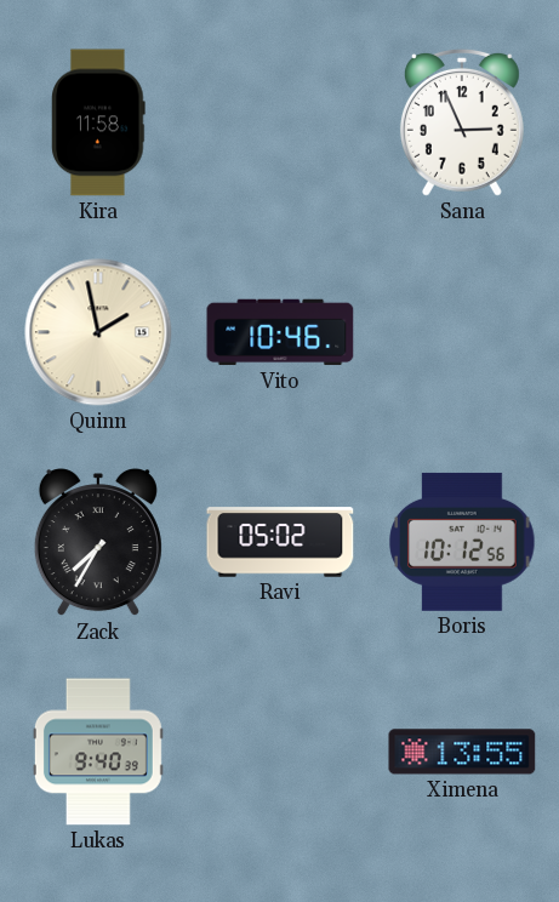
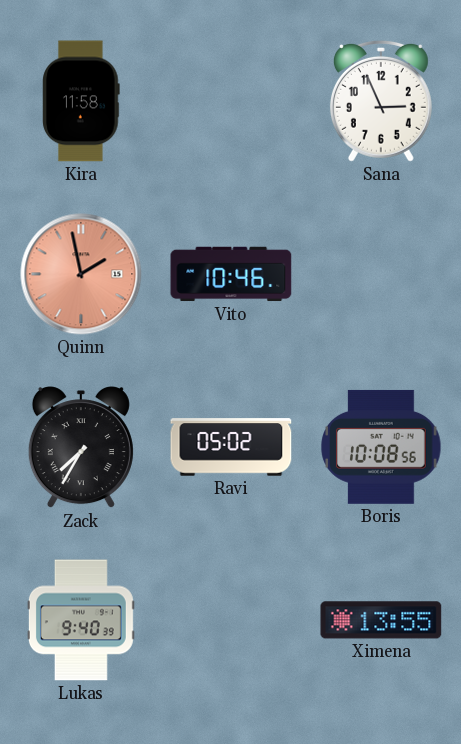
Quinn dial: cream -> salmon (81, 274)
Boris: 10:12 -> 10:08 (381, 447)
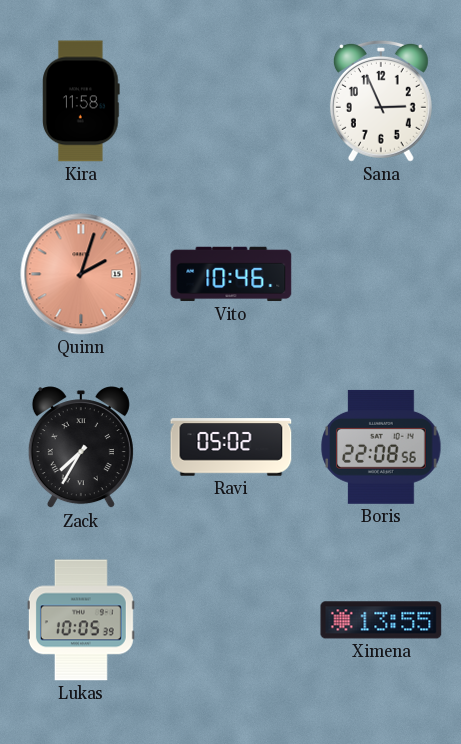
Quinn: 1:58 -> 2:03 (81, 274)
Boris: 10:08 -> 22:08 (381, 447)
Lukas: 9:40 -> 10:05 (81, 620)
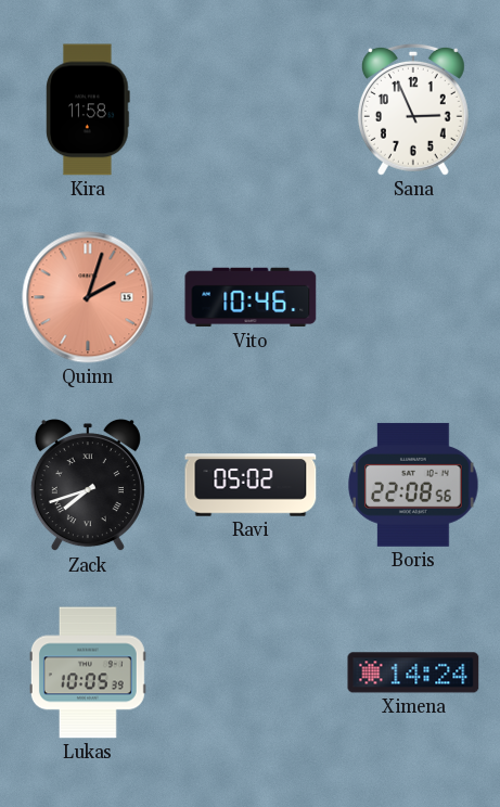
Zack: 7:35 -> 7:42 (88, 486)
Ximena: 13:55 -> 14:24 (413, 672)
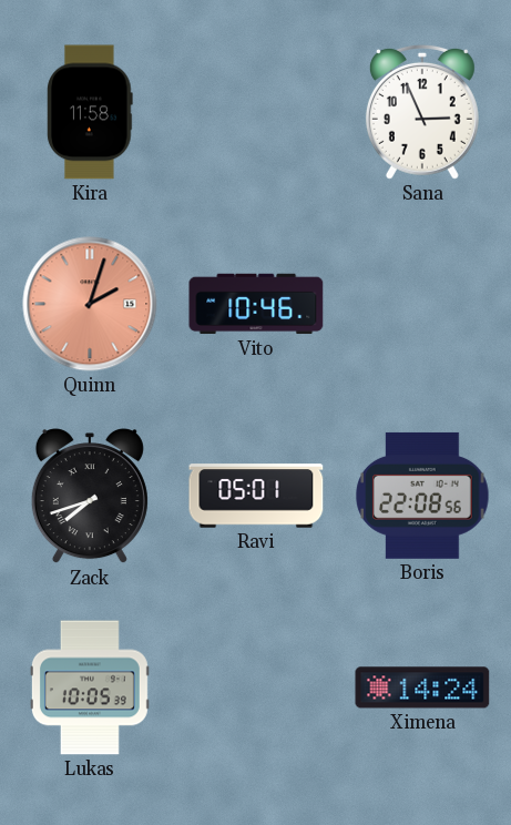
Ravi: 05:02 -> 05:01 (256, 496)
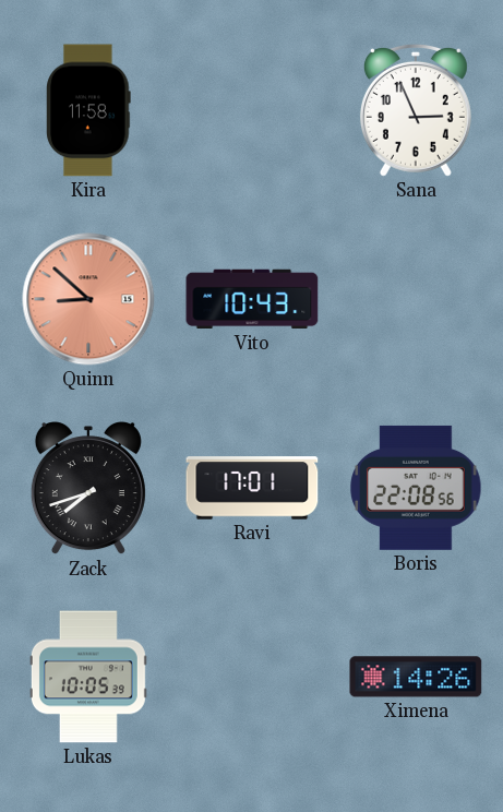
Quinn: 2:03 -> 8:52 (88, 299)
Vito: 10:46 -> 10:43 (252, 299)
Ravi: 05:01 -> 17:01 (252, 488)
Ximena: 14:24 -> 14:26 (416, 677)
